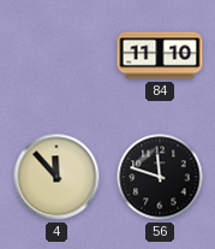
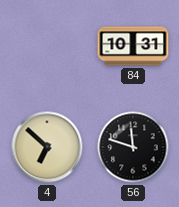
84: 11:10 -> 10:31 (133, 46)
4: 11:53 -> 6:52 (47, 147)
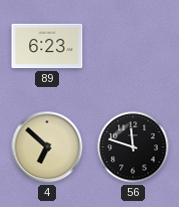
89: none -> 6:23 (47, 46)
84: 10:31 -> none (133, 46)
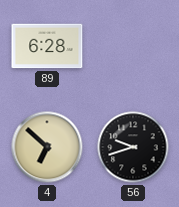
89: 6:23 -> 6:28 (47, 46)
56: 11:48 -> 9:42 (133, 147)
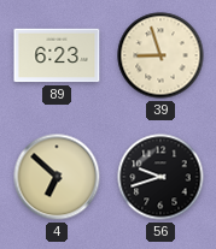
89: 6:28 -> 6:23 (57, 55)
39: none -> 8:57 (160, 55)
